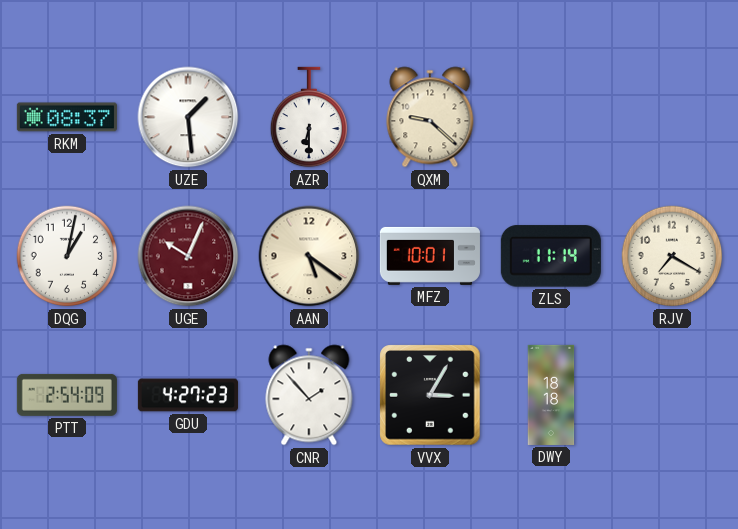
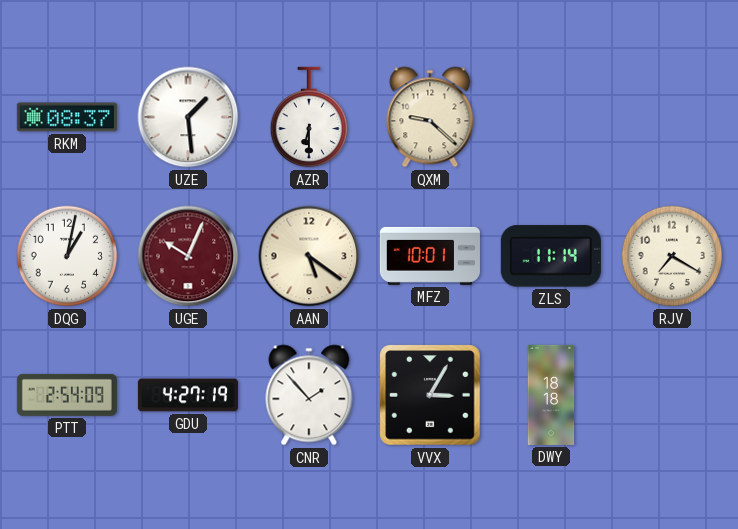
GDU: 4:27:23 -> 4:27:19 (188, 395)
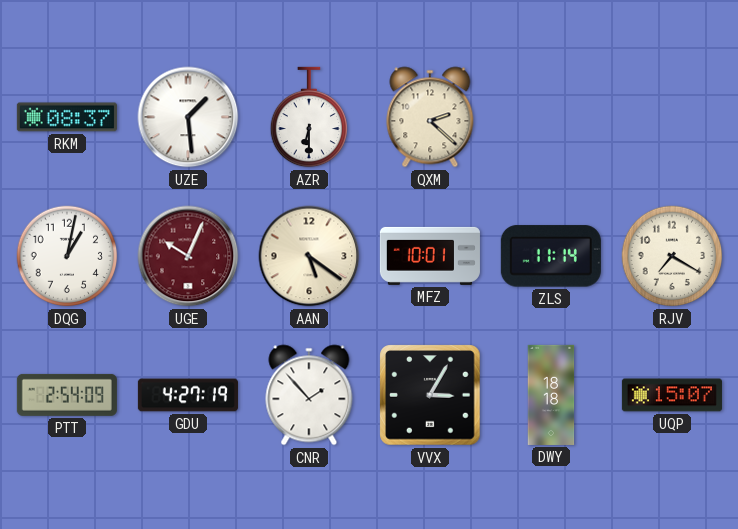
QXM: 9:22 -> 2:22 (430, 117)
UQP: none -> 15:07 (672, 395)
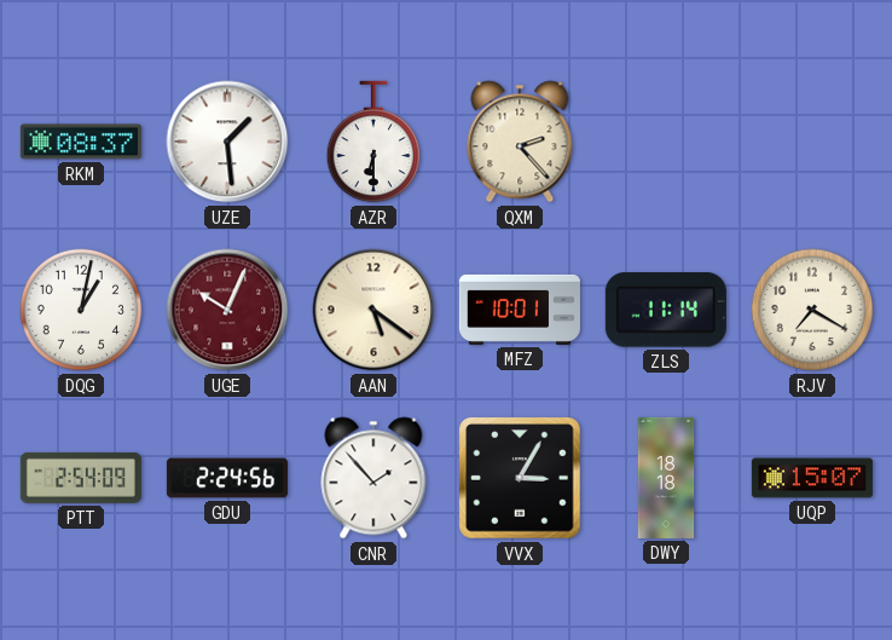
QXM: 2:22 -> 2:23 (520, 142)
GDU: 4:27 -> 2:24 (227, 478)
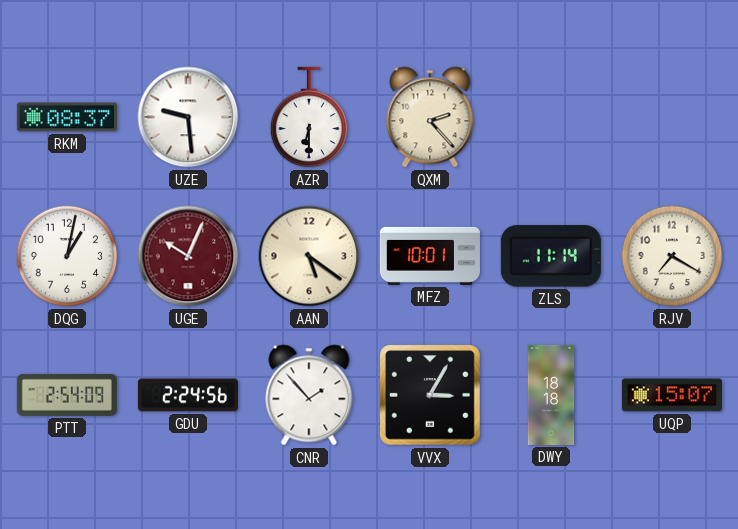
UZE: 1:29 -> 9:29 (188, 117)
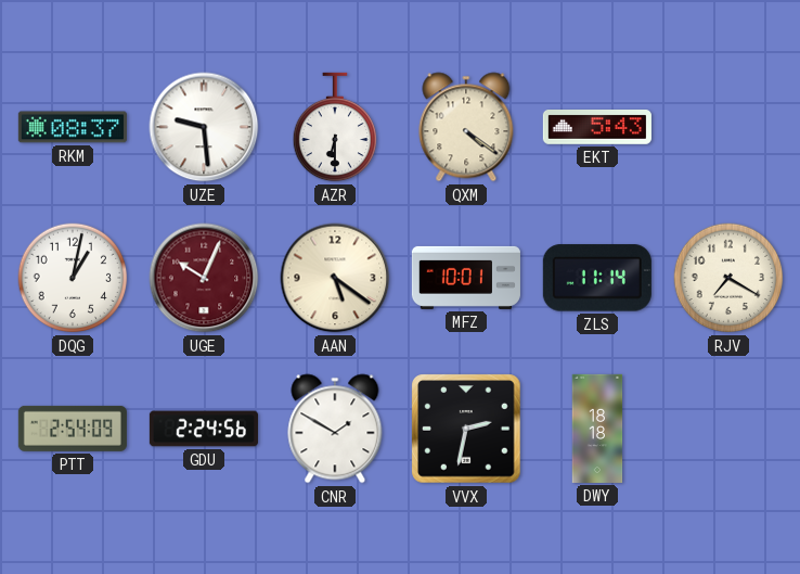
QXM: 2:23 -> 4:21 (466, 127)
EKT: none -> 5:43 (597, 128)
CNR: 1:53 -> 1:50 (335, 429)
VVX: 3:05 -> 2:32 (466, 429)
UQP: 15:07 -> none (672, 395)
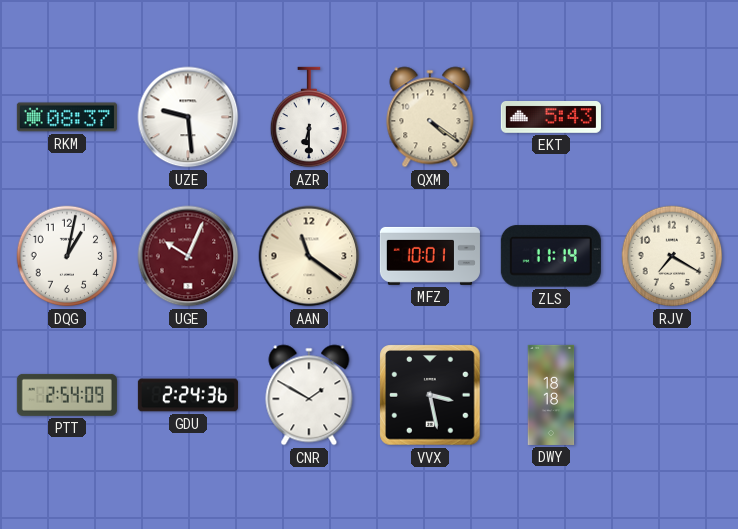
AAN: 5:21 -> 11:21 (309, 256)
GDU: 2:24:56 -> 2:24:36 (188, 395)
VVX: 2:32 -> 3:28 (430, 395)
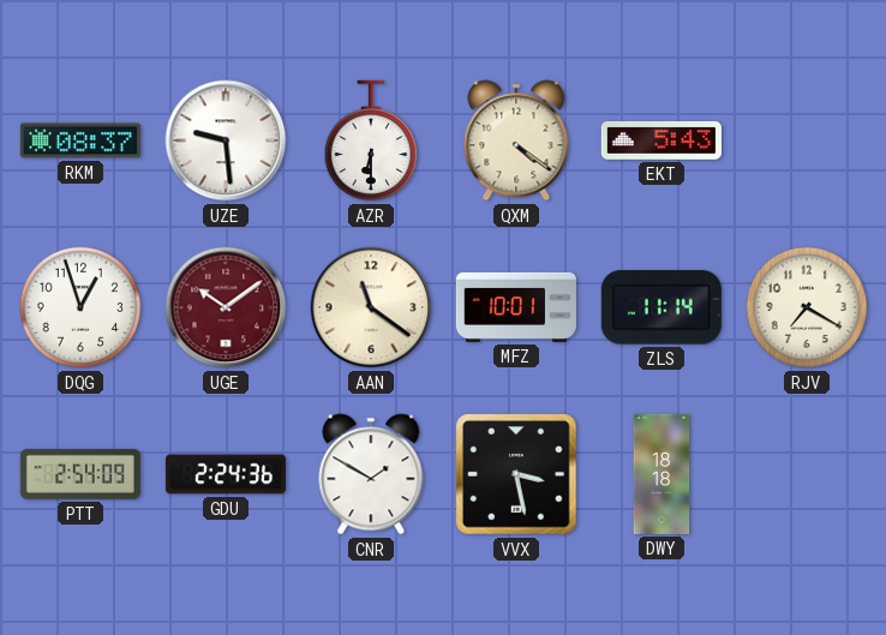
DQG: 1:02 -> 12:57 (80, 307)
UGE: 10:04 -> 10:09 (226, 307)
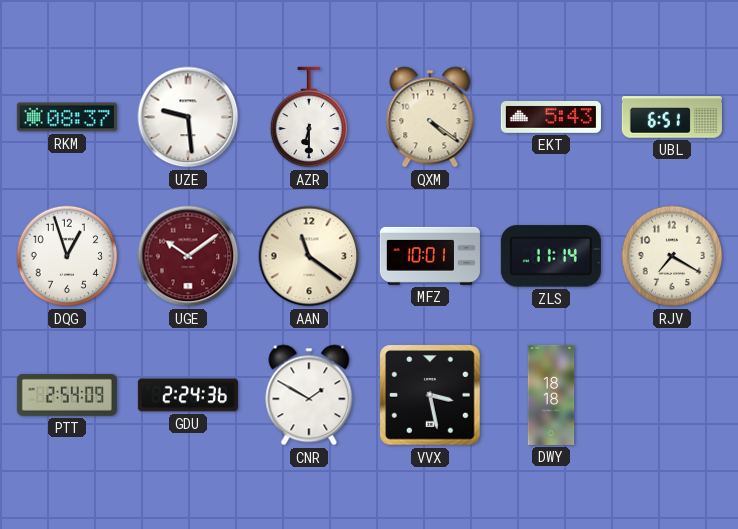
UBL: none -> 6:51 (672, 117)
